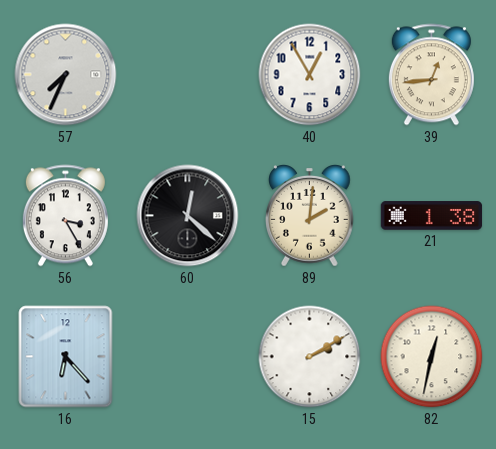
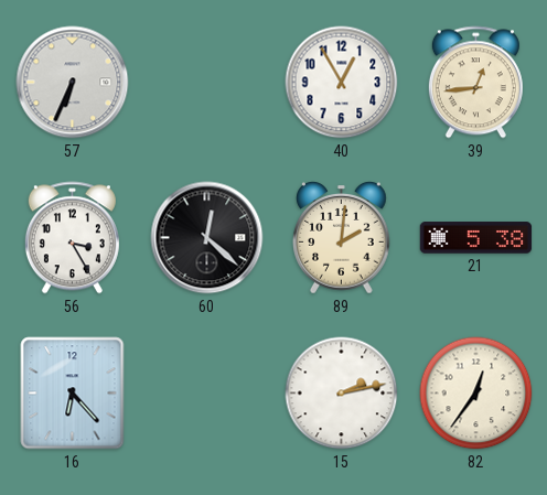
57: 7:34 -> 6:34 (73, 83)
21: 1:38 -> 5:38 (476, 238)
15: 2:10 -> 2:13 (342, 394)
82: 12:32 -> 12:36 (476, 394)
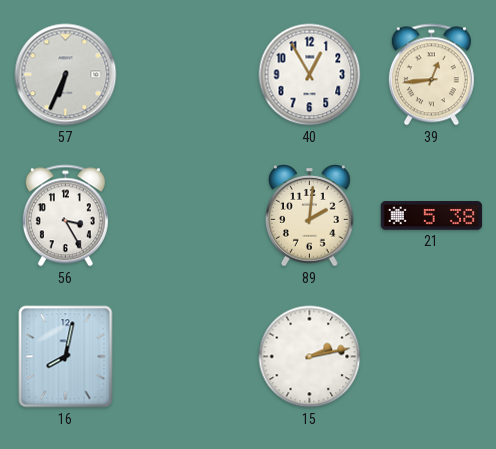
60: 12:22 -> none (207, 238)
16: 6:23 -> 8:02 (66, 357)
82: 12:36 -> none (476, 394)
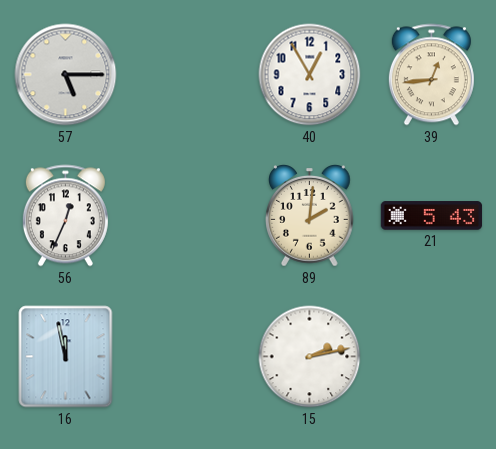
57: 6:34 -> 5:15 (66, 75)
56: 3:25 -> 12:34 (65, 216)
21: 5:38 -> 5:43 (432, 216)
16: 8:02 -> 11:58 (66, 357)
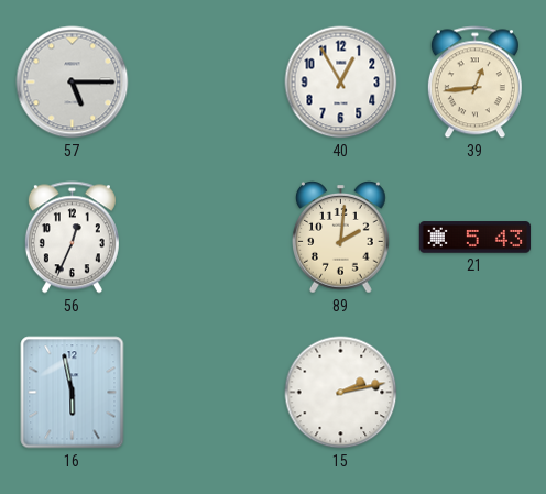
16: 11:58 -> 5:58 (73, 393)
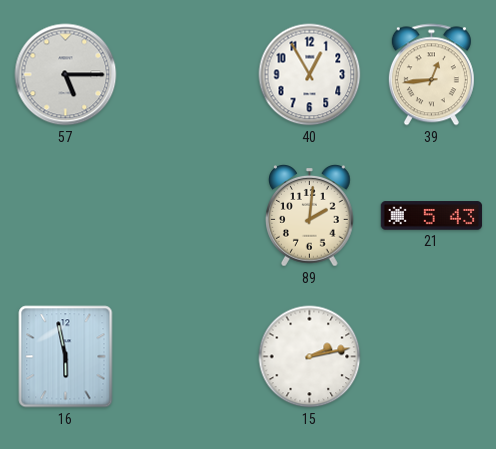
56: 12:34 -> none (72, 238)
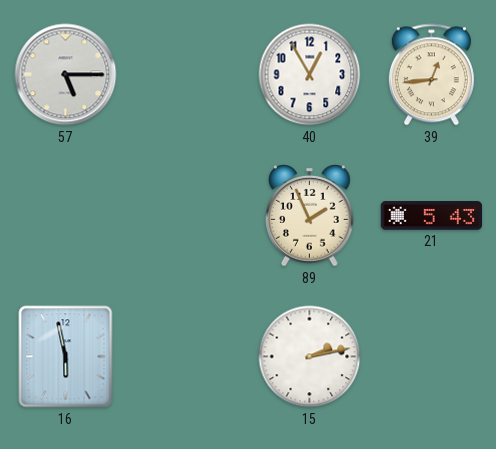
89: 2:01 -> 1:56 (310, 216)
